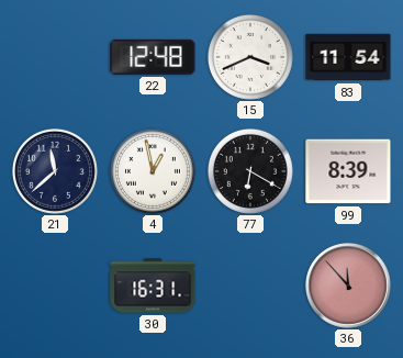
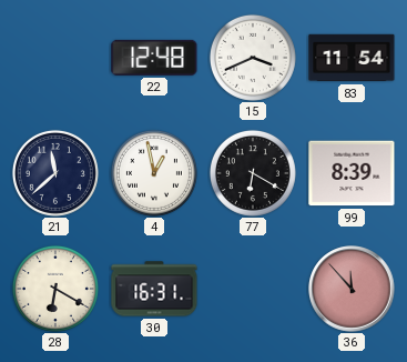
28: none -> 6:20 (55, 289)
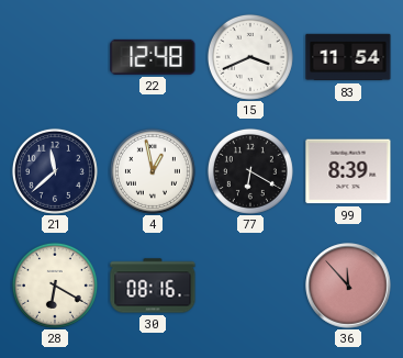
30: 16:31 -> 08:16 (153, 286)
